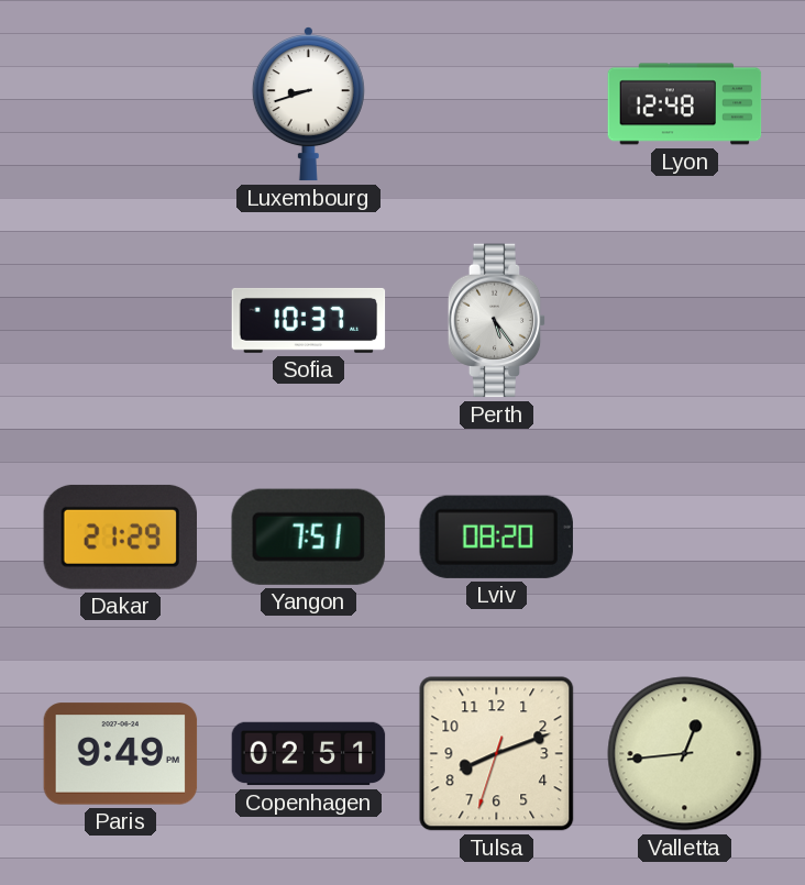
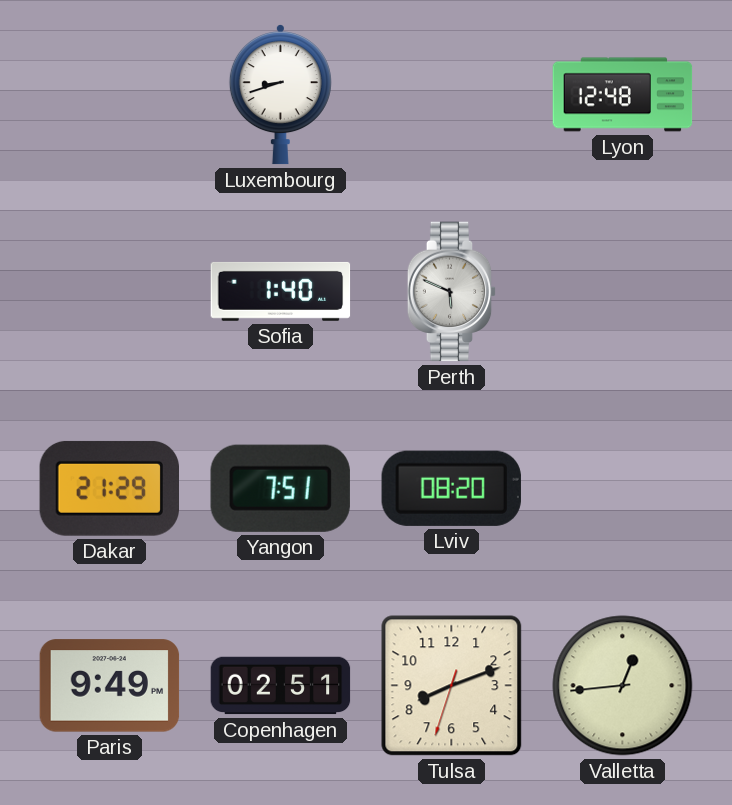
Sofia: 10:37 -> 1:40 (281, 291)
Perth: 5:24 -> 5:49 (452, 292)
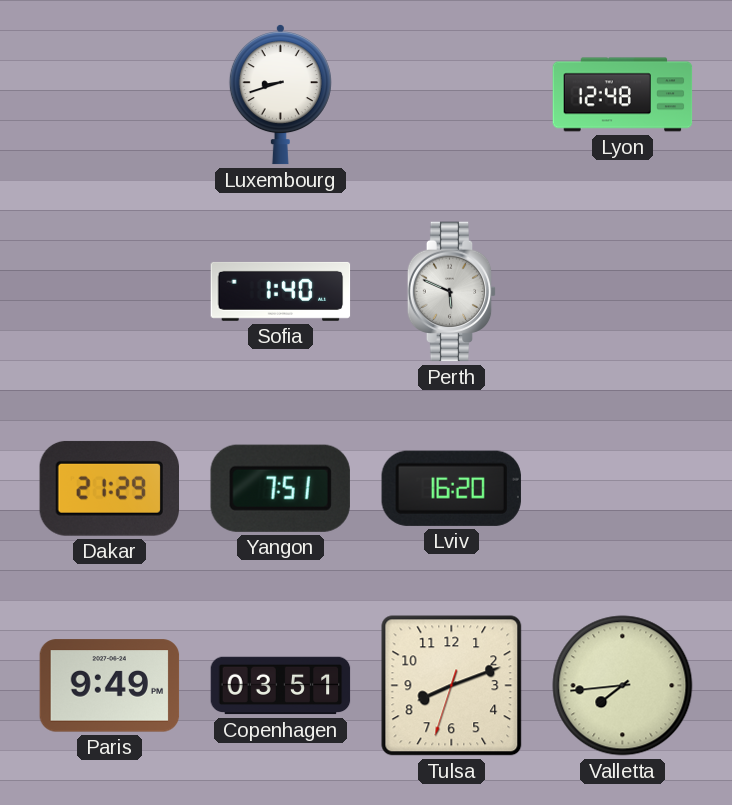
Lviv: 08:20 -> 16:20 (451, 488)
Copenhagen: 02:51 -> 03:51 (281, 686)
Valletta: 12:44 -> 7:44 (623, 686)
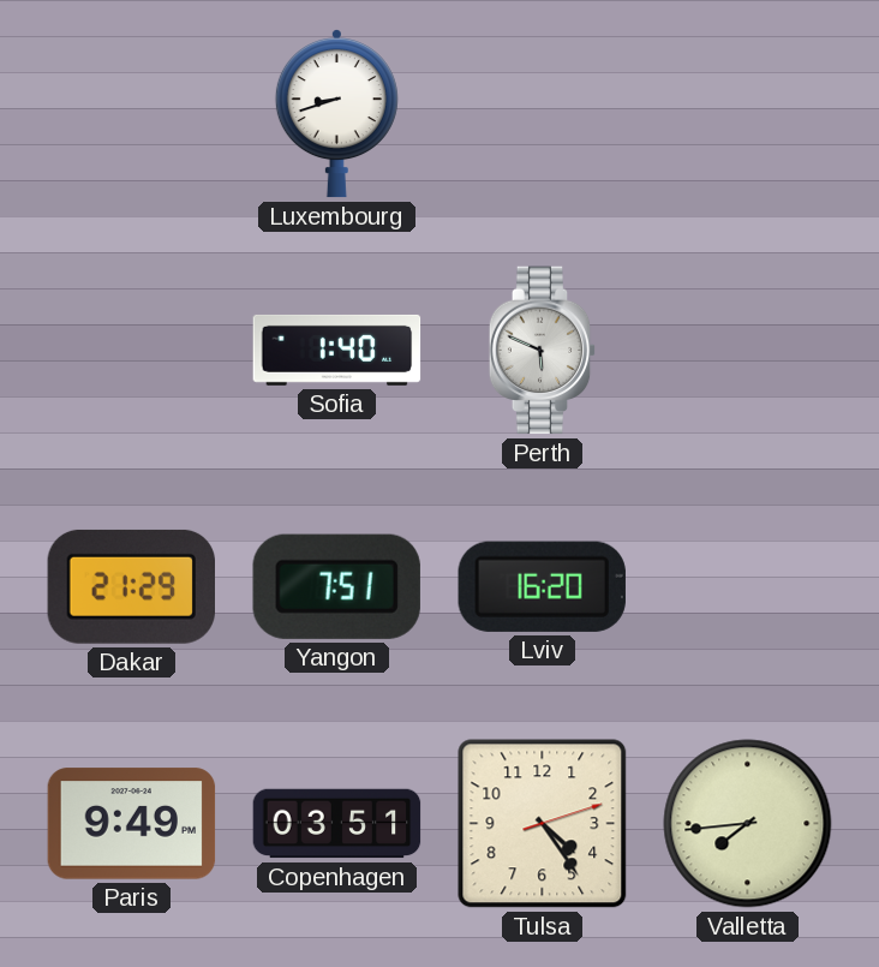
Lyon: 12:48 -> none (623, 95)
Tulsa: 8:11 -> 4:24 (543, 824)
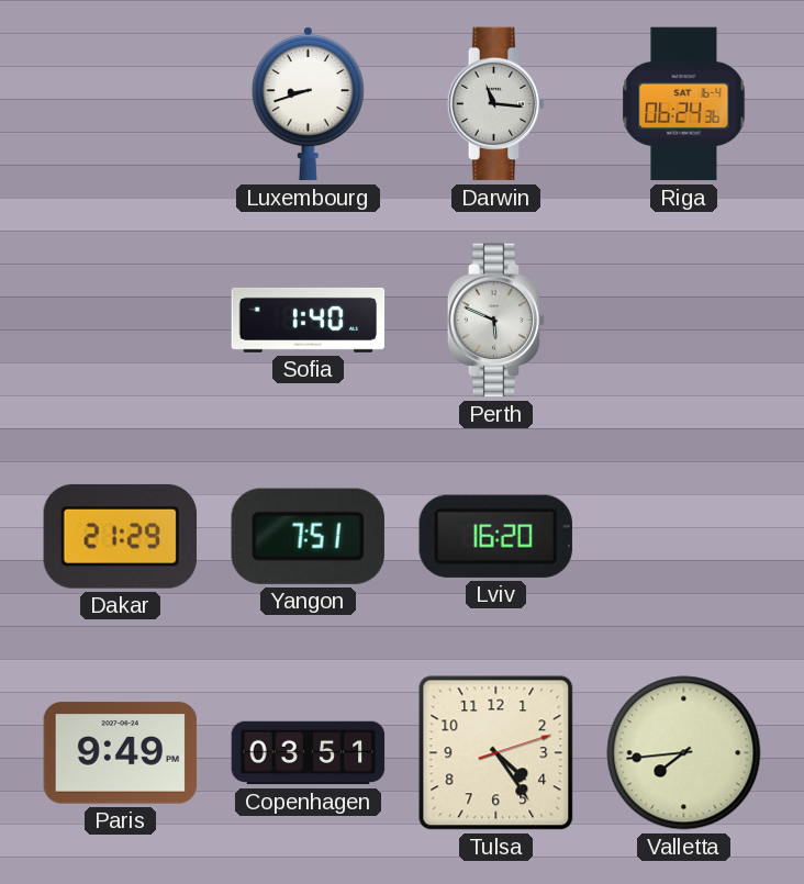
Darwin: none -> 11:16 (496, 104)
Riga: none -> 06:24 (684, 104)
